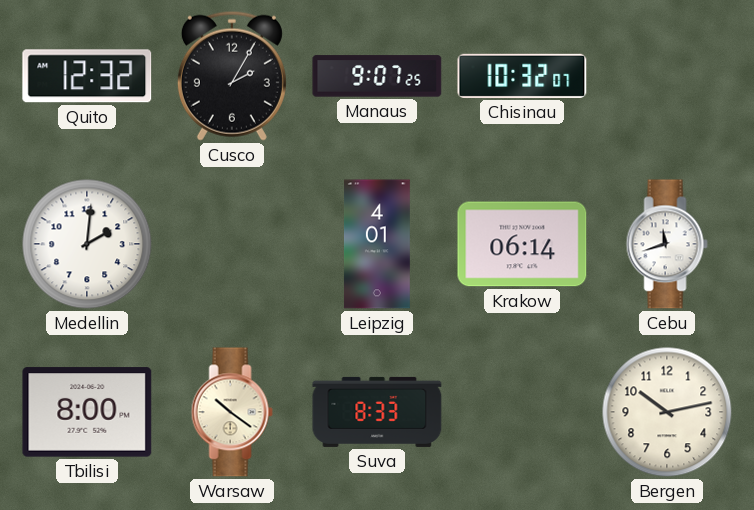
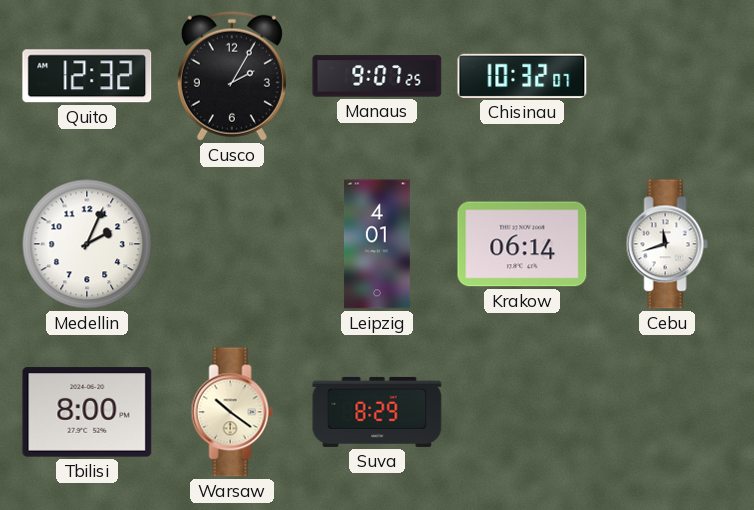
Medellin: 2:01 -> 2:04 (87, 244)
Suva: 8:33 -> 8:29 (377, 412)
Bergen: 10:13 -> none (667, 412)
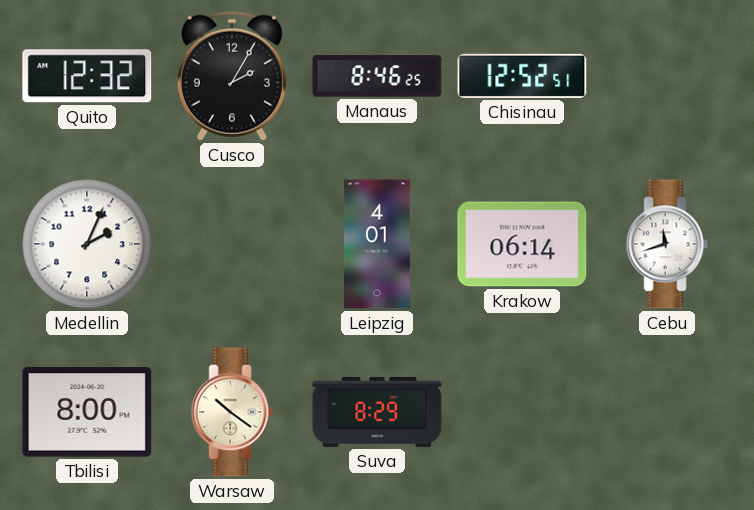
Manaus: 9:07 -> 8:46 (377, 76)
Chisinau: 10:32 -> 12:52 (522, 76)
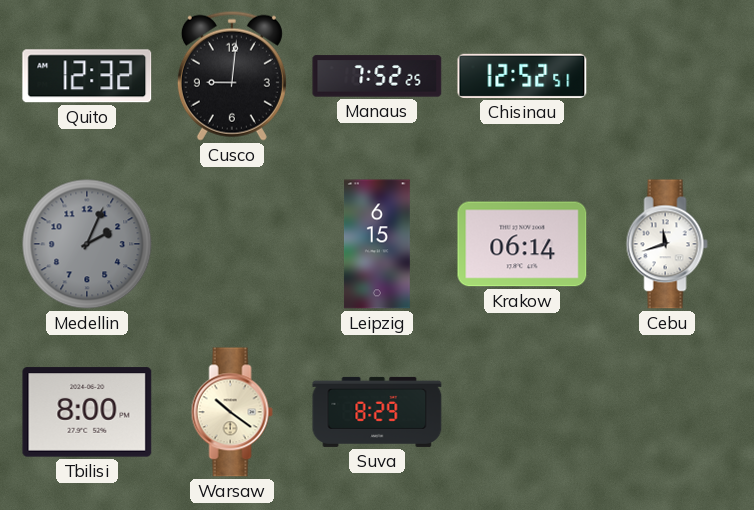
Cusco: 2:05 -> 9:01 (232, 76)
Manaus: 8:46 -> 7:52 (377, 76)
Medellin dial: white -> grey (87, 244)
Leipzig: 4:01 -> 6:15 (377, 244)
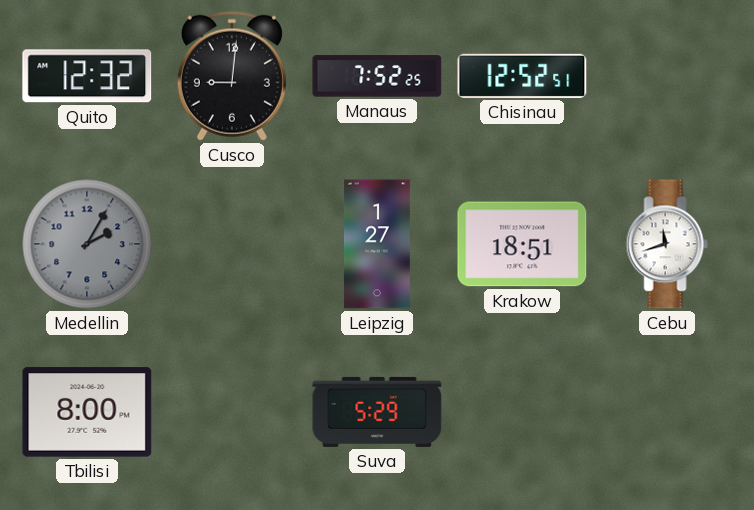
Medellin: 2:04 -> 2:05 (87, 244)
Leipzig: 6:15 -> 1:27 (377, 244)
Krakow: 06:14 -> 18:51 (522, 244)
Warsaw: 10:21 -> none (232, 412)
Suva: 8:29 -> 5:29 (377, 412)
